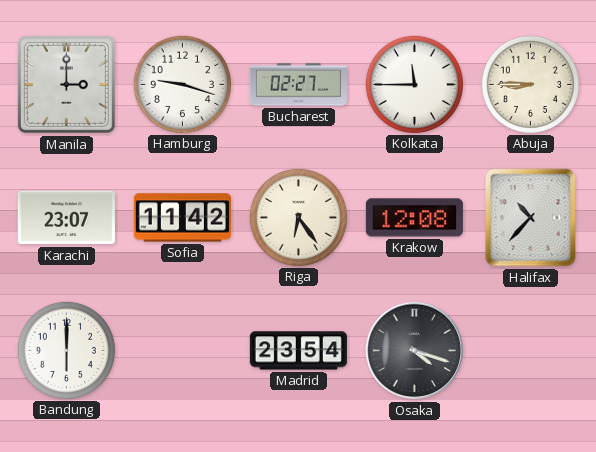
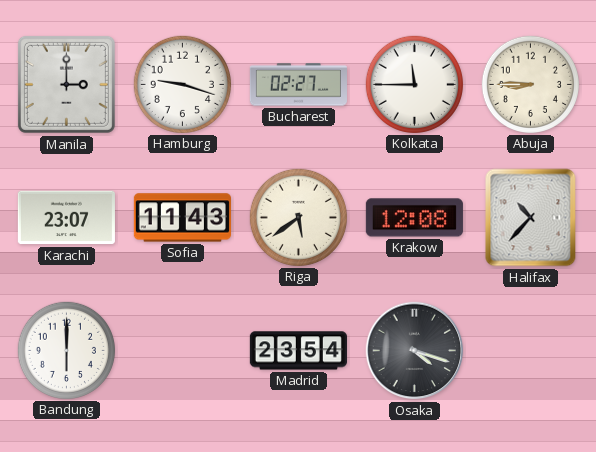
Sofia: 11:42 -> 11:43 (182, 218)
Riga: 6:24 -> 5:39 (298, 217)
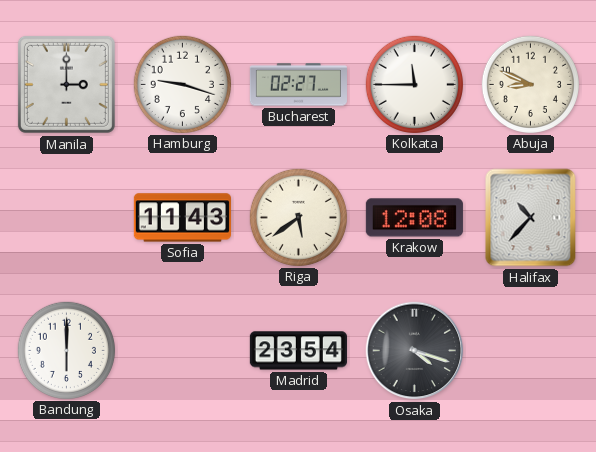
Abuja: 8:45 -> 8:49 (530, 84)
Karachi: 23:07 -> none (66, 218)
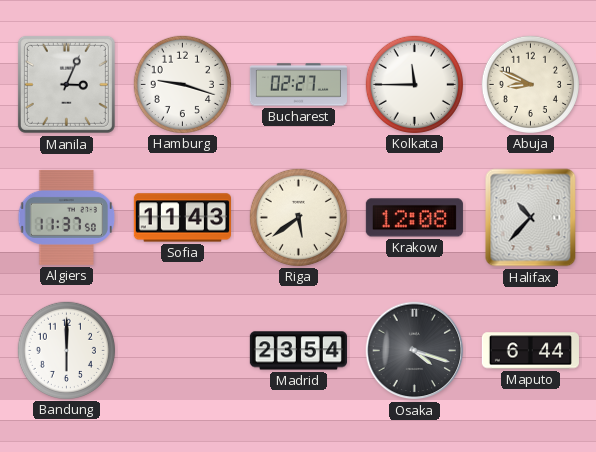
Manila: 3:00 -> 3:04 (66, 84)
Algiers: none -> 11:37 (67, 217)
Maputo: none -> 6:44 (530, 351)
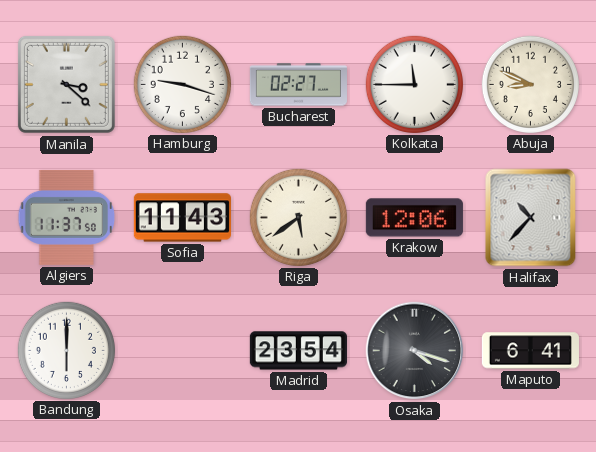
Manila: 3:04 -> 3:22 (66, 84)
Krakow: 12:08 -> 12:06 (414, 218)
Maputo: 6:44 -> 6:41 (530, 351)
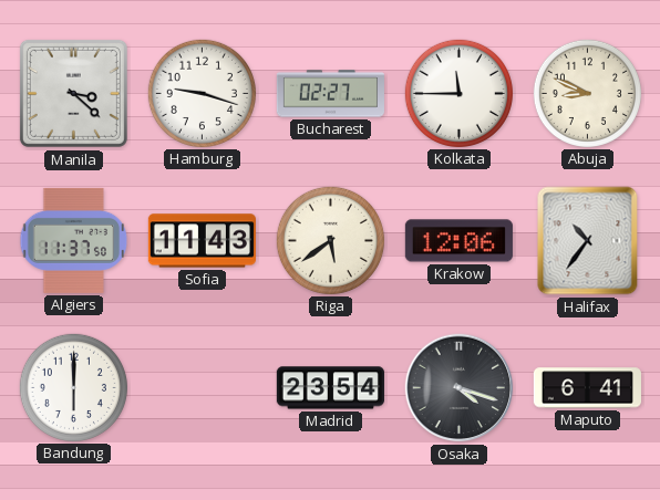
Halifax: 10:37 -> 10:36 (588, 241)
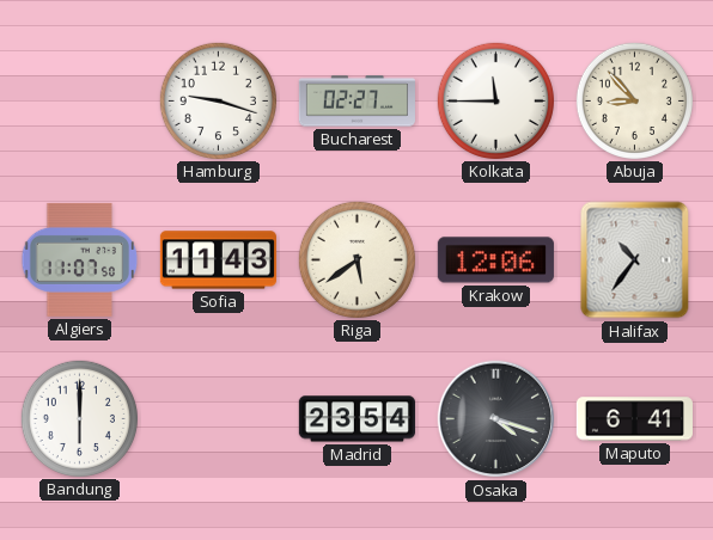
Manila: 3:22 -> none (73, 93)
Abuja: 8:49 -> 8:53 (634, 100)
Algiers: 11:37 -> 11:07 (80, 259)
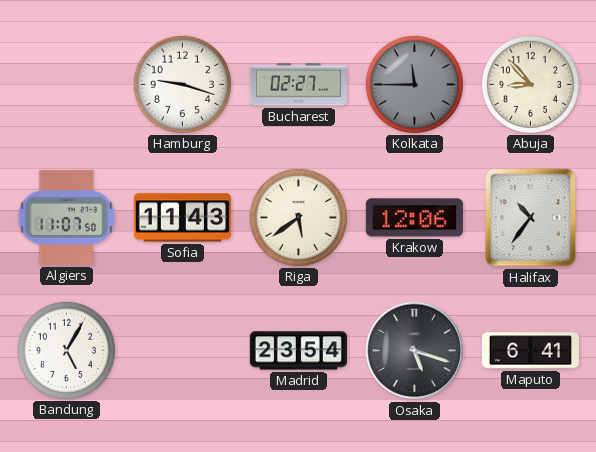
Kolkata dial: white -> grey (414, 84)
Bandung: 6:00 -> 5:05 (66, 350)
Osaka: 4:18 -> 5:18 (415, 351)
